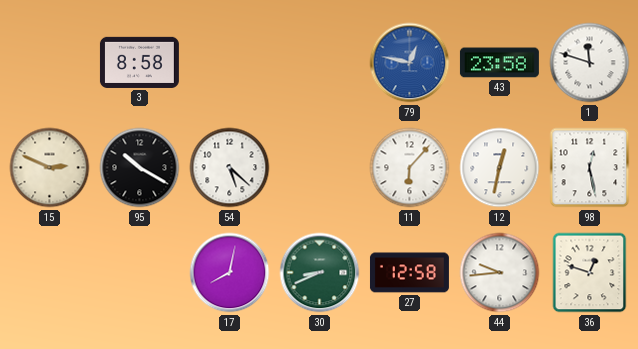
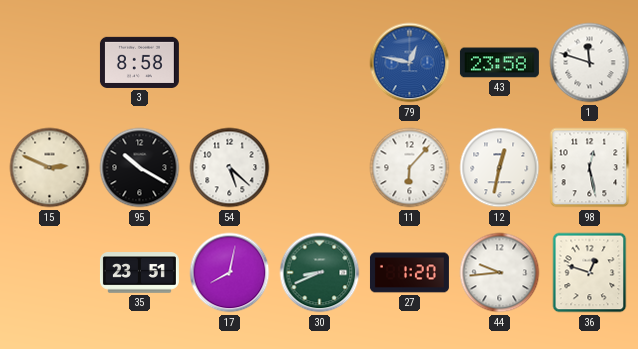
35: none -> 23:51 (139, 273)
27: 12:58 -> 1:20 (409, 273)
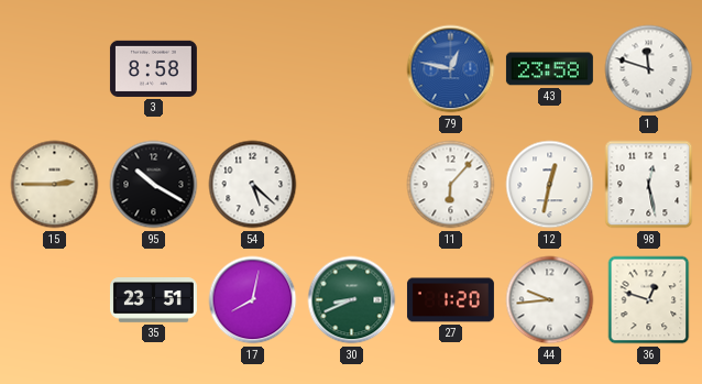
15: 2:49 -> 2:45 (55, 185)
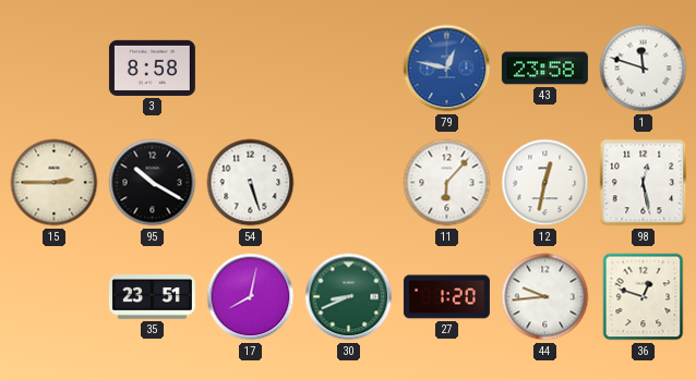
54: 5:22 -> 5:27 (251, 183)
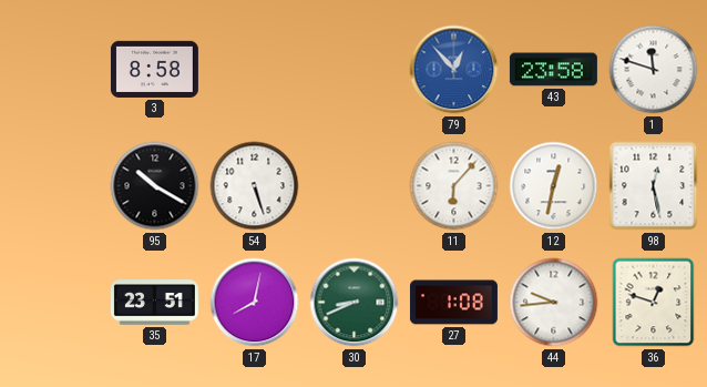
79: 12:47 -> 12:53 (454, 70)
15: 2:45 -> none (55, 183)
27: 1:20 -> 1:08 (453, 303)
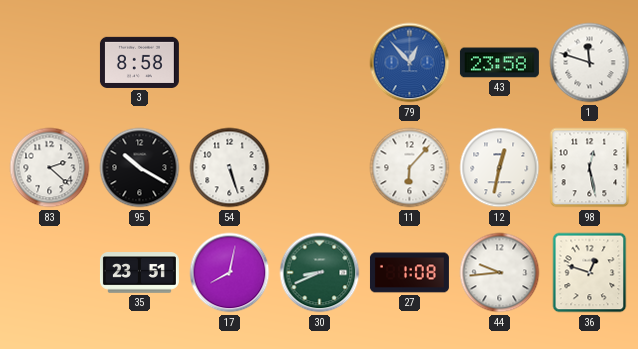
83: none -> 2:22 (50, 168)
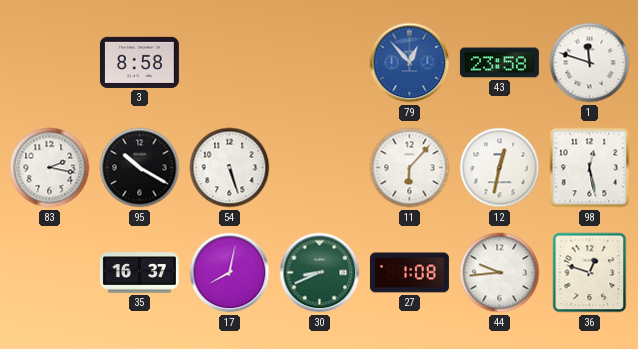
83: 2:22 -> 2:17 (50, 168)
35: 23:51 -> 16:37 (139, 273)
